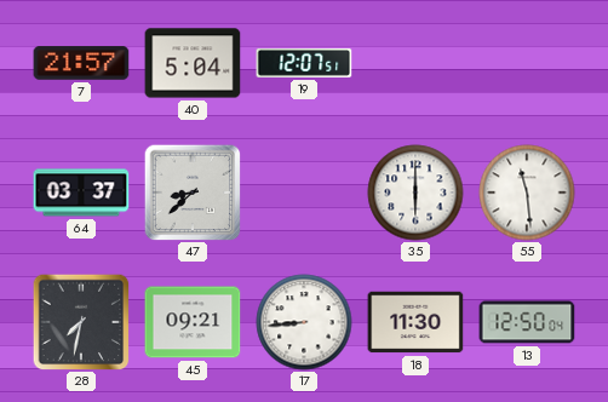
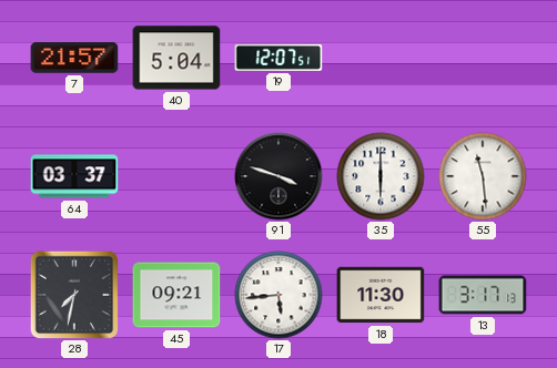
47: 8:38 -> none (193, 193)
91: none -> 3:48 (278, 176)
17: 8:44 -> 5:44 (278, 295)
13: 12:50 -> 3:17 (483, 295)
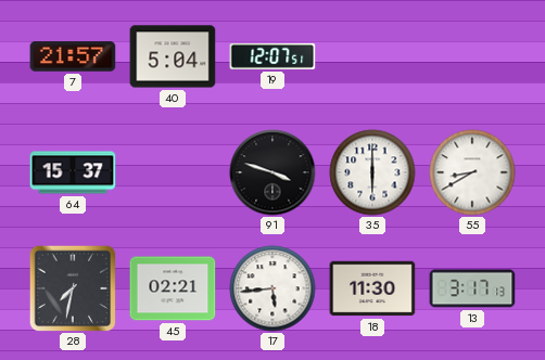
64: 03:37 -> 15:37 (73, 172)
55: 11:29 -> 8:40 (472, 172)
45: 09:21 -> 02:21 (173, 288)
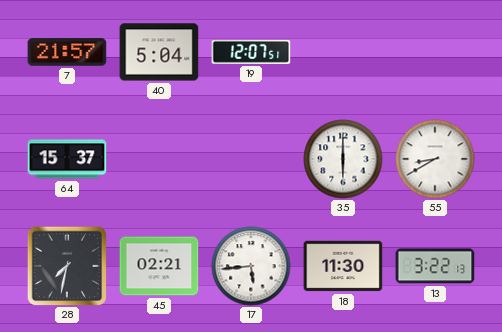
91: 3:48 -> none (272, 172)
13: 3:17 -> 3:22 (435, 266)
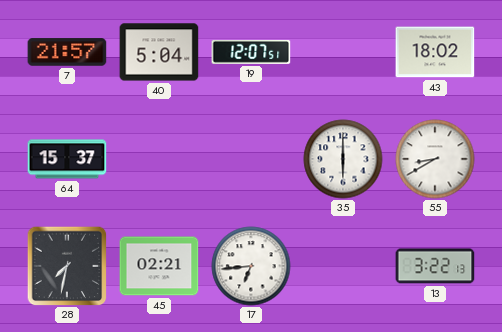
43: none -> 18:02 (435, 52)
17: 5:44 -> 6:44 (251, 266)
18: 11:30 -> none (343, 266)
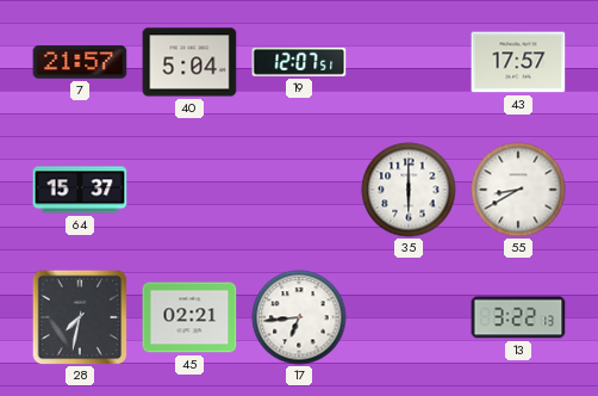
43: 18:02 -> 17:57 (518, 62)
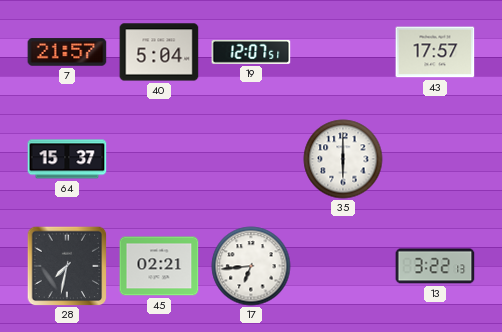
55: 8:40 -> none (518, 190)
